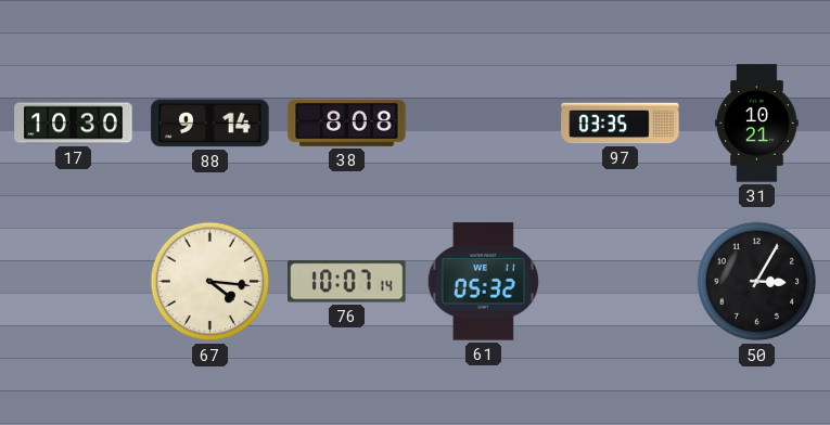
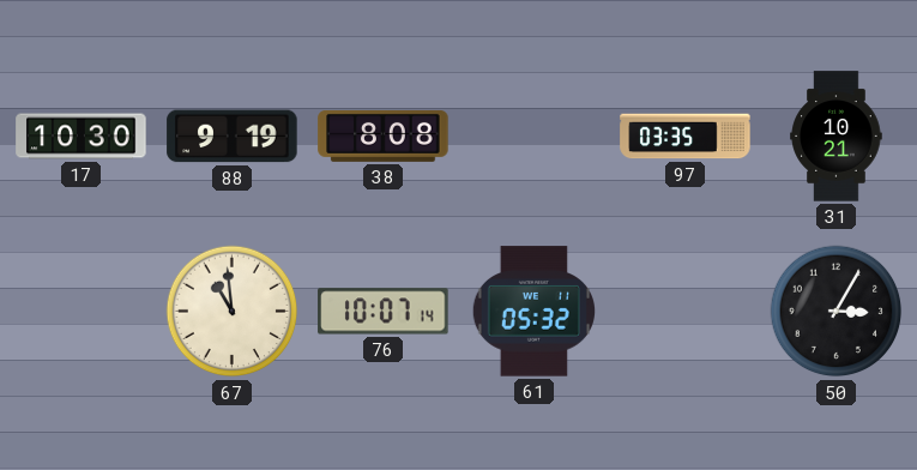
88: 9:14 -> 9:19 (233, 137)
67: 4:16 -> 10:59 (233, 312)
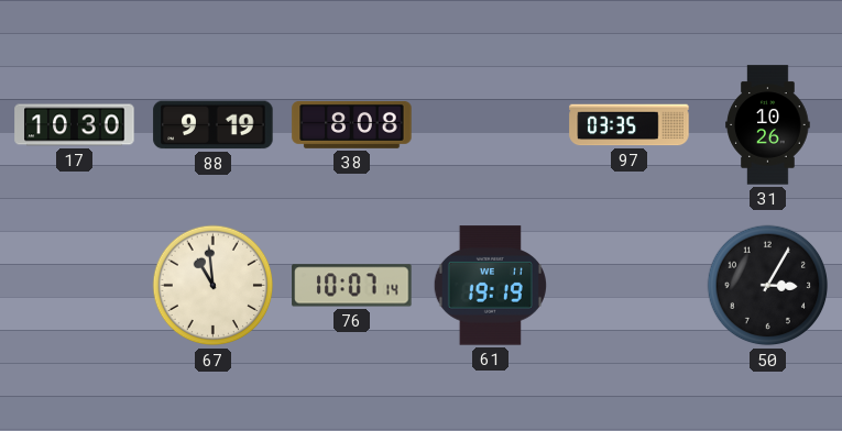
31: 10:21 -> 10:26 (768, 125)
61: 05:32 -> 19:19 (490, 286)
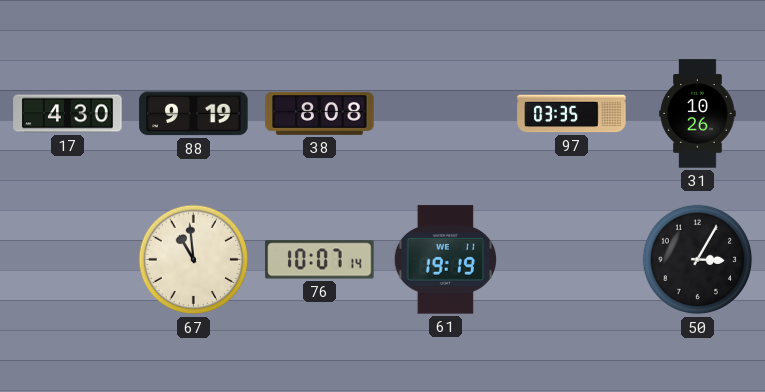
17: 10:30 -> 4:30 (68, 114)
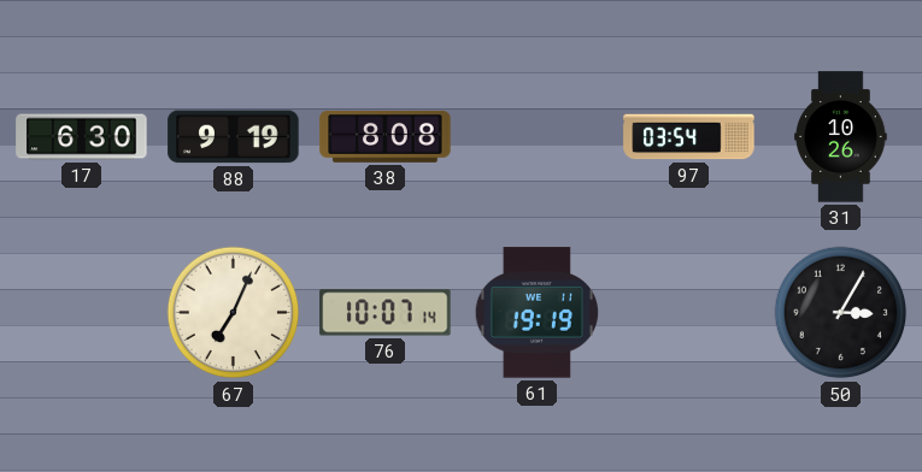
17: 4:30 -> 6:30 (82, 137)
97: 03:35 -> 03:54 (689, 137)
67: 10:59 -> 7:04 (234, 313)
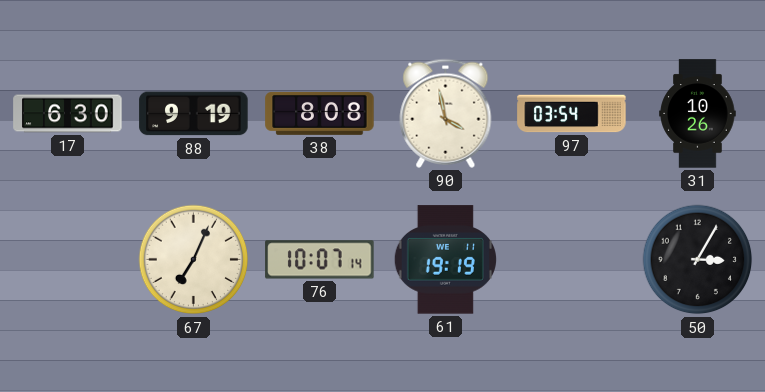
90: none -> 3:58 (446, 113)
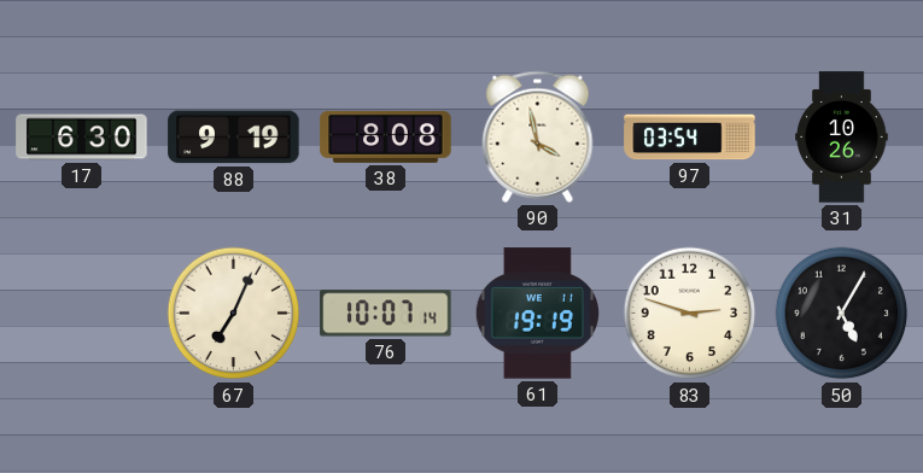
83: none -> 2:48 (690, 314)
50: 3:05 -> 5:05 (842, 314)
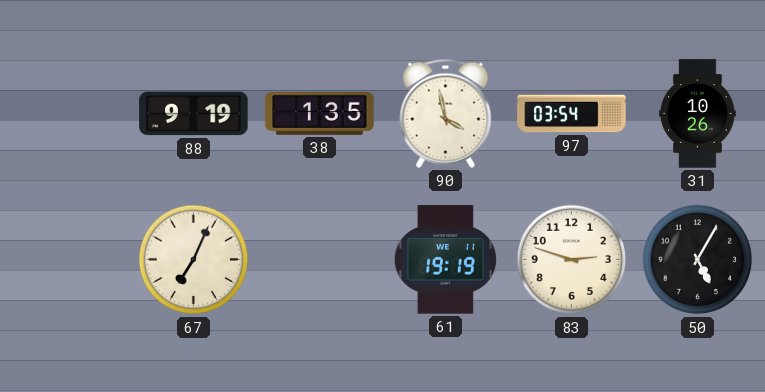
17: 6:30 -> none (82, 138)
38: 8:08 -> 1:35 (320, 113)
76: 10:07 -> none (386, 314)
